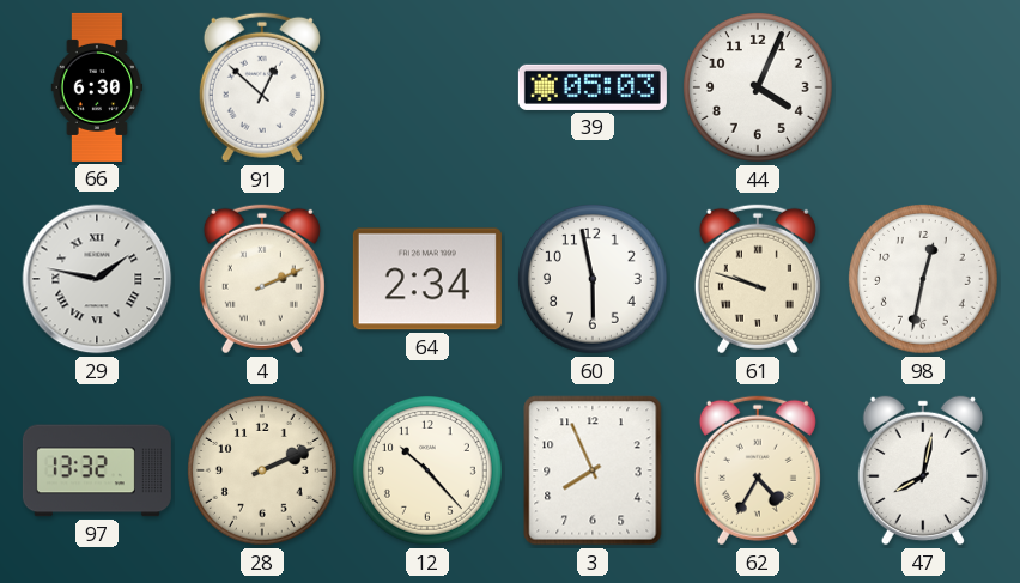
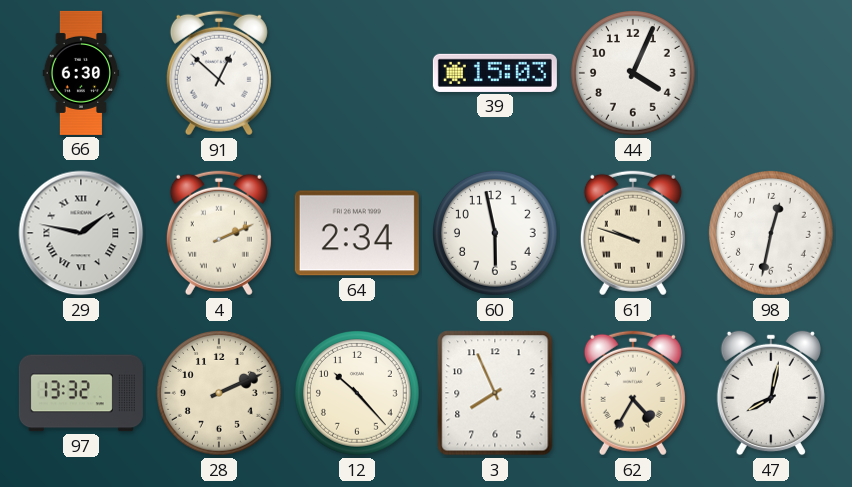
39: 05:03 -> 15:03 (495, 73)
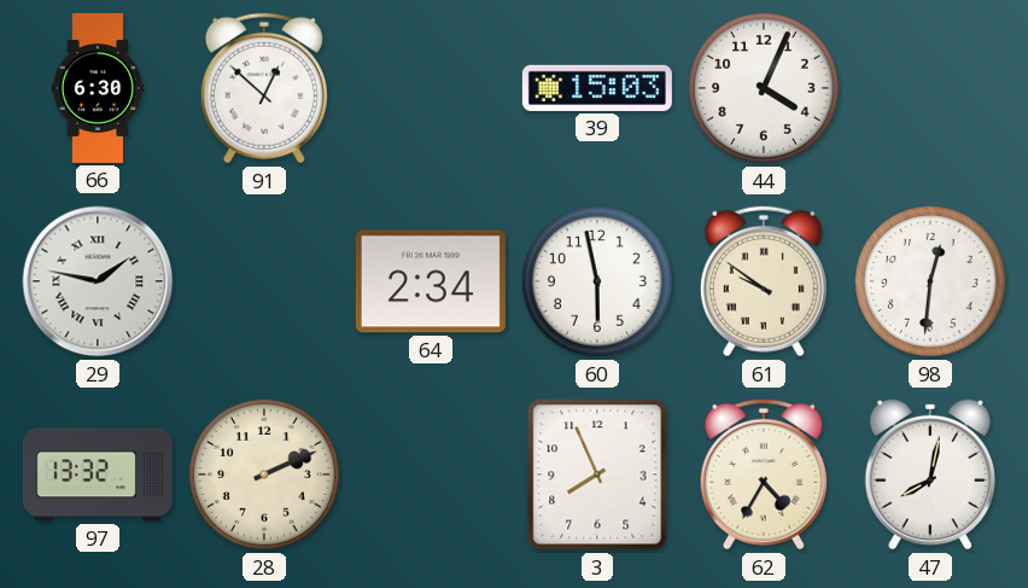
4: 2:11 -> none (219, 233)
61: 9:48 -> 9:51 (764, 281)
98: 12:32 -> 12:31 (931, 283)
12: 10:23 -> none (358, 394)
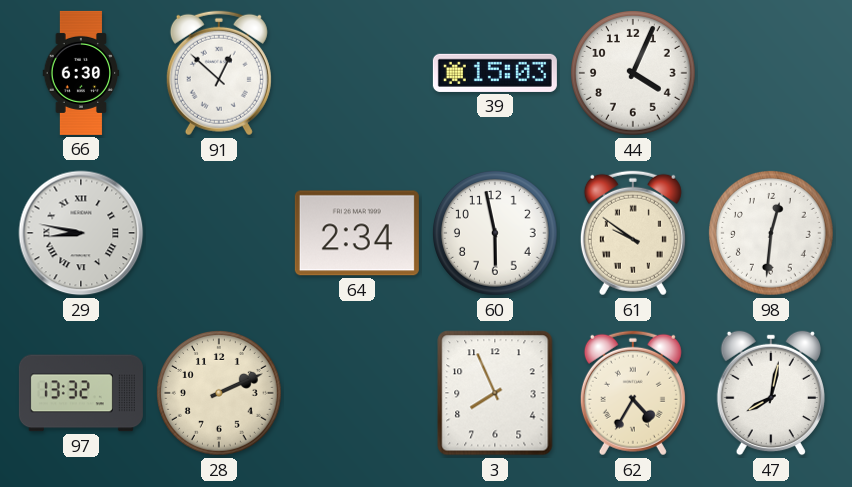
29: 1:47 -> 8:47 (81, 233)
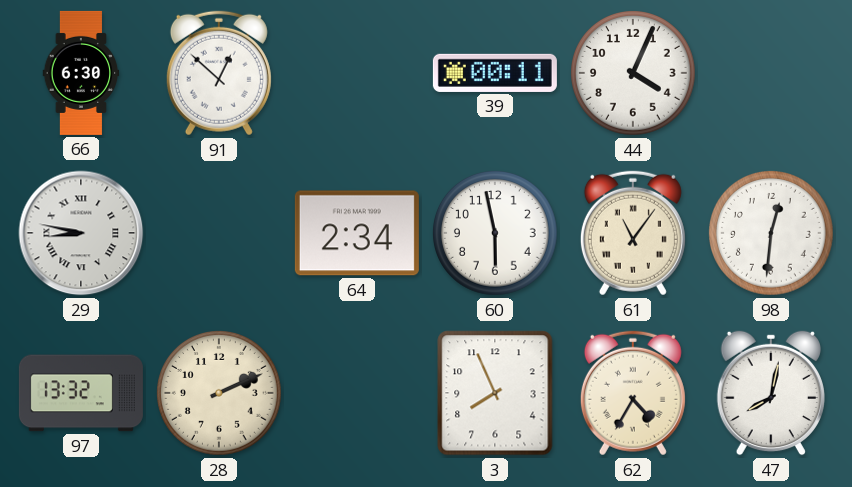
39: 15:03 -> 00:11 (495, 73)
61: 9:51 -> 11:06 (633, 233)
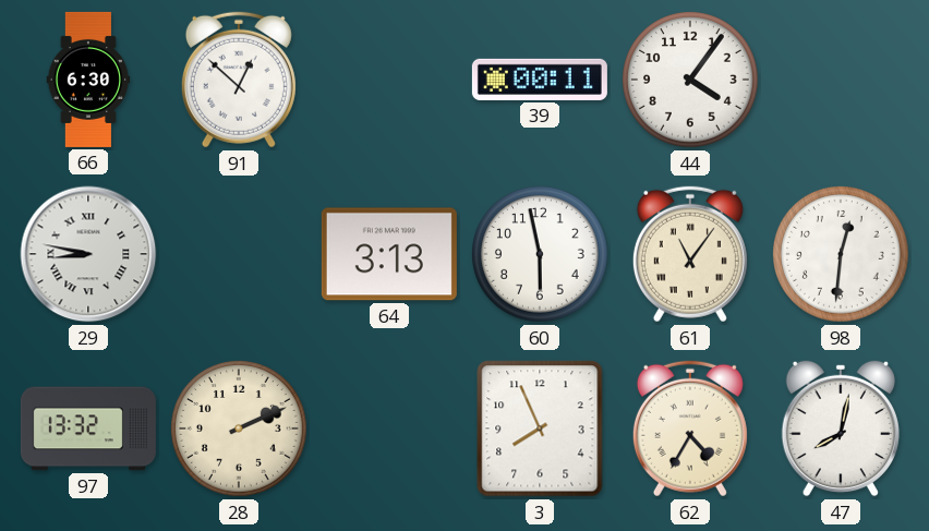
44: 4:04 -> 4:06 (691, 81)
64: 2:34 -> 3:13 (389, 254)
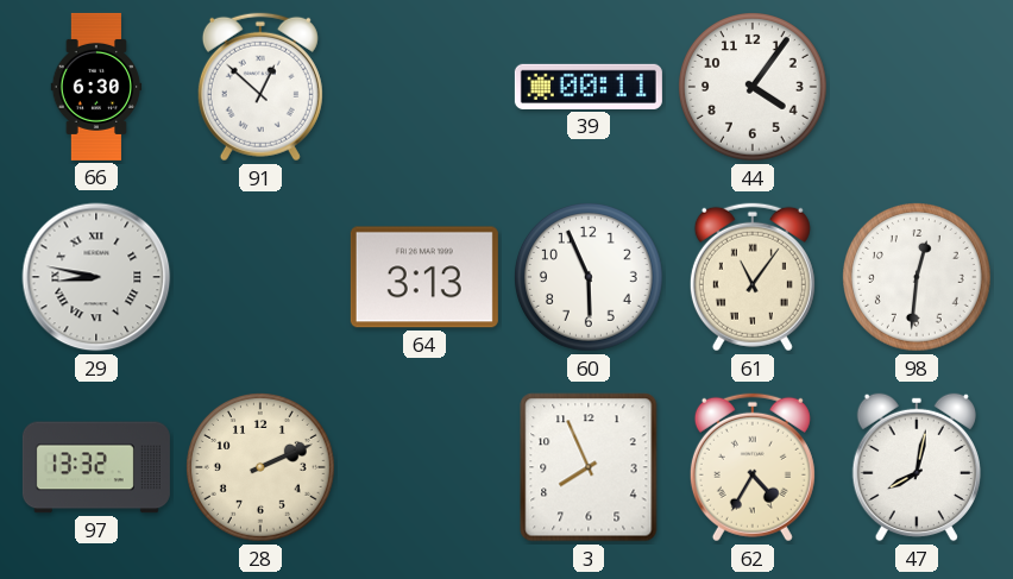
60: 5:58 -> 5:56 (590, 278)
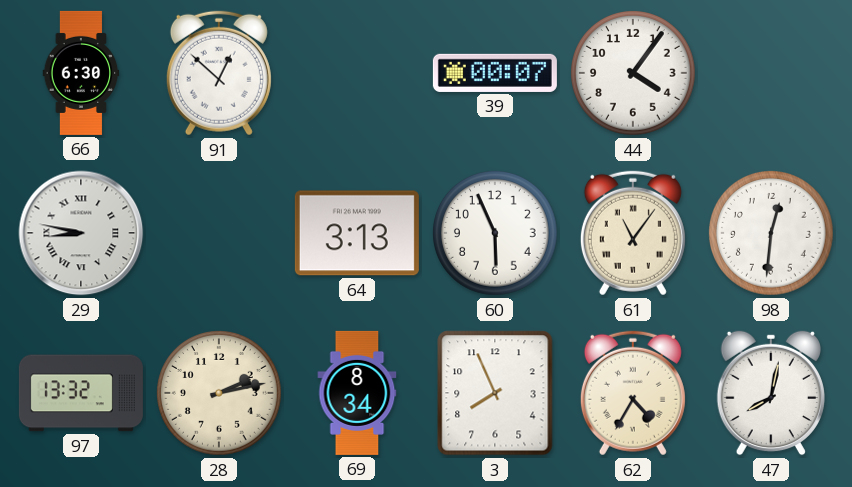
39: 00:11 -> 00:07 (495, 73)
28: 2:11 -> 2:13 (220, 394)
69: none -> 8:34 (357, 393)
